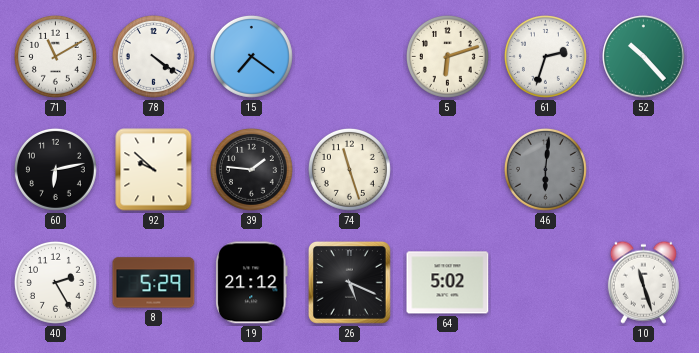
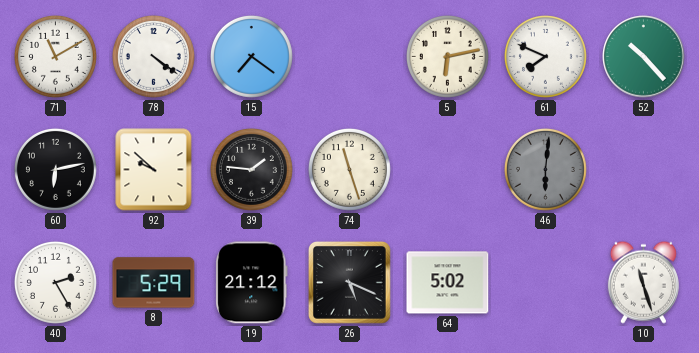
5: 6:12 -> 6:13 (447, 56)
61: 2:33 -> 7:49 (545, 56)
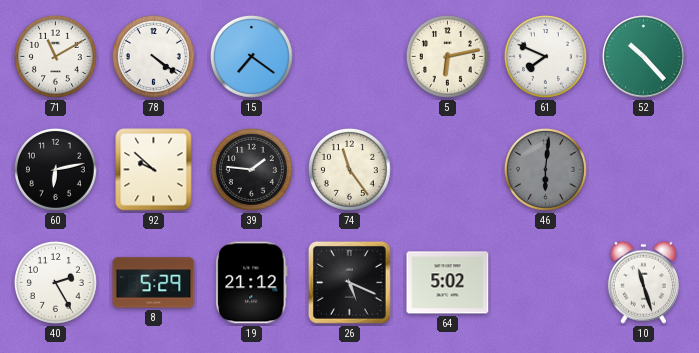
74: 11:27 -> 11:24 (349, 169)
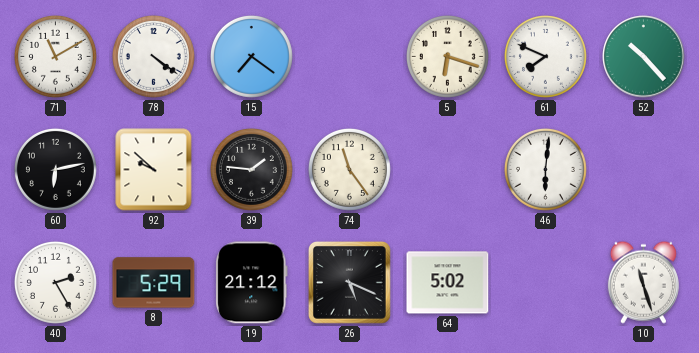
5: 6:13 -> 6:18 (447, 56)
46 dial: grey -> white (545, 169)
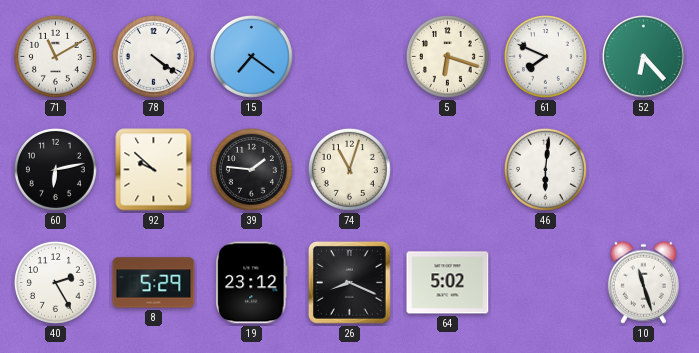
52: 10:23 -> 6:23 (644, 57)
74: 11:24 -> 11:03 (349, 169)
19: 21:12 -> 23:12 (252, 283)
26: 5:19 -> 8:19 (349, 282)
